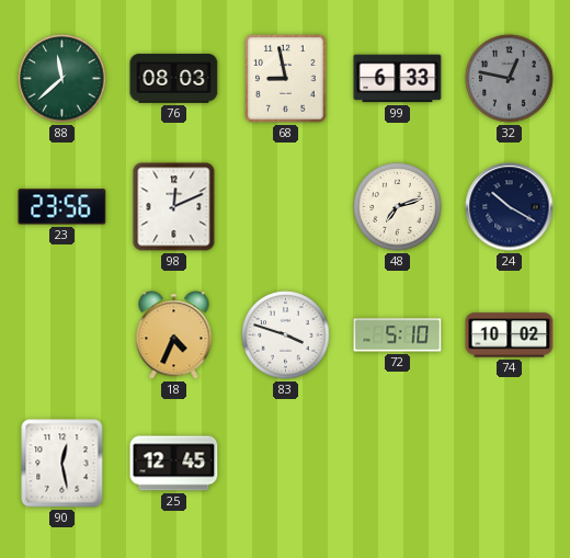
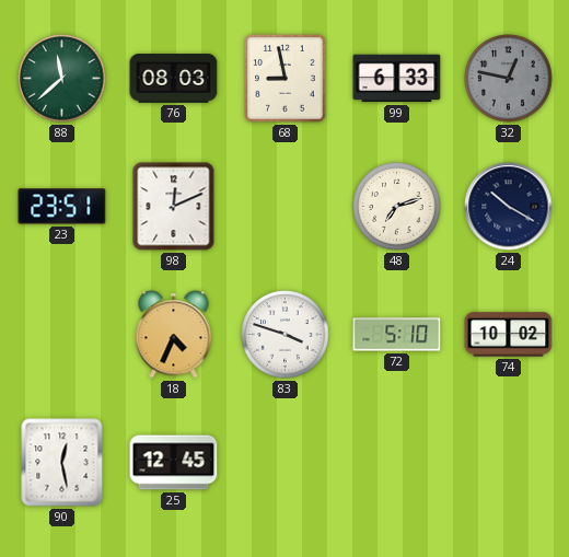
23: 23:56 -> 23:51 (62, 207)
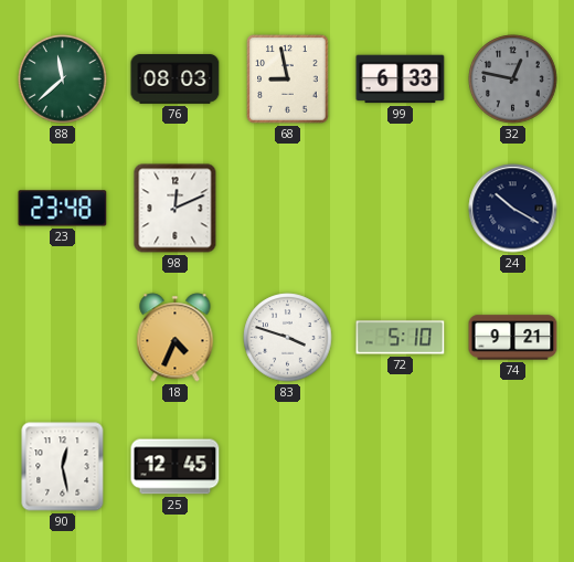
23: 23:51 -> 23:48 (63, 209)
48: 7:12 -> none (397, 207)
74: 10:02 -> 9:21 (513, 338)
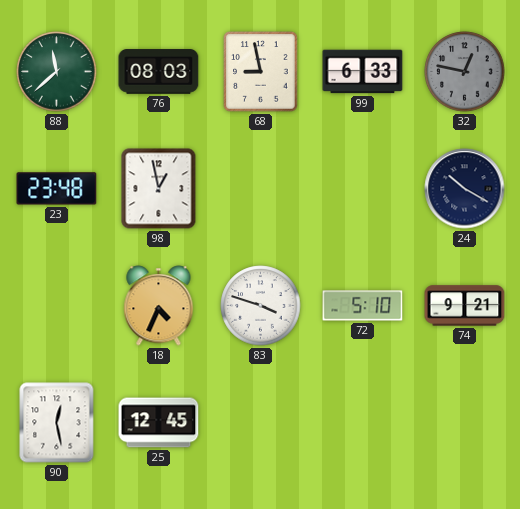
98: 12:11 -> 12:58 (159, 189)
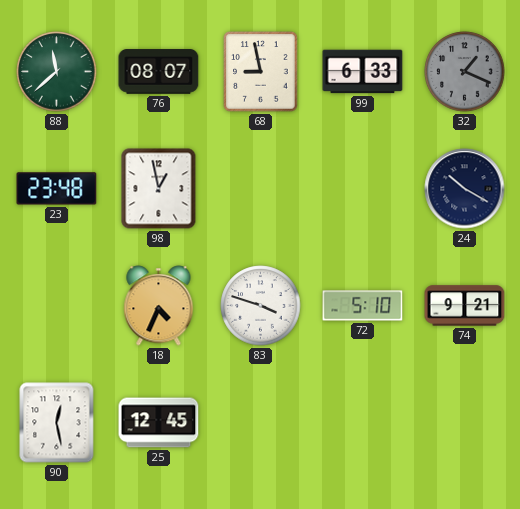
76: 08:03 -> 08:07 (159, 72)
32: 12:47 -> 1:19 (465, 72)
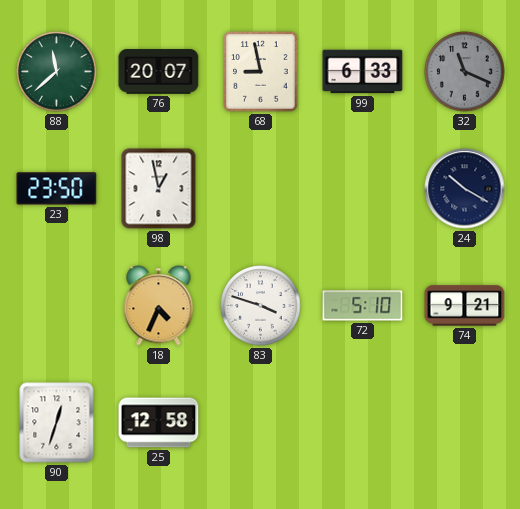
76: 08:07 -> 20:07 (159, 72)
32: 1:19 -> 11:19 (465, 72)
23: 23:48 -> 23:50 (57, 189)
90: 12:28 -> 12:33 (57, 423)
25: 12:45 -> 12:58 (159, 423)
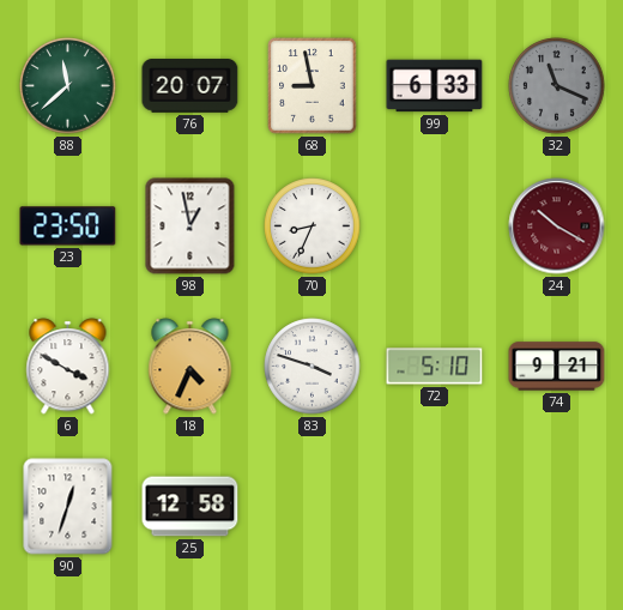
70: none -> 8:34 (313, 227)
24 dial: navy -> burgundy (557, 227)
6: none -> 3:50 (68, 367)
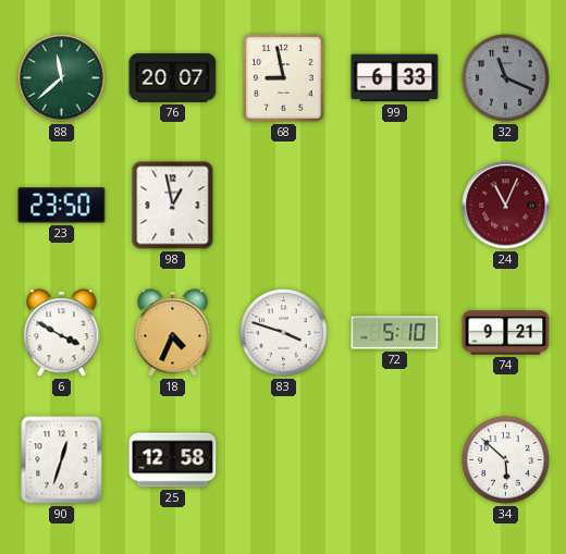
70: 8:34 -> none (313, 227)
24: 10:20 -> 11:04 (506, 206)
34: none -> 5:52 (506, 460)
